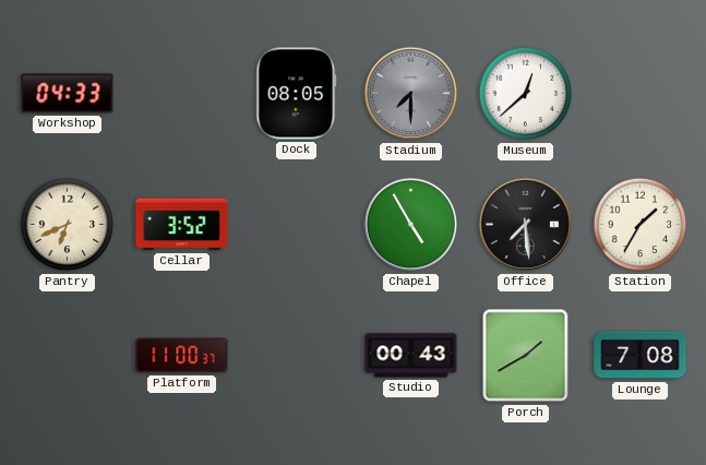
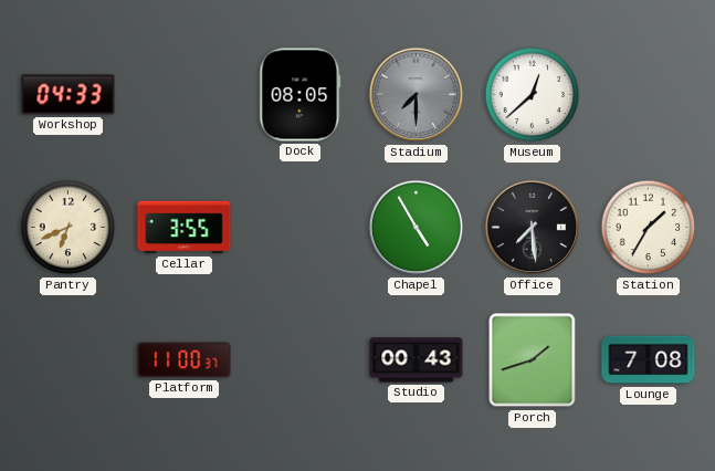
Cellar: 3:52 -> 3:55 (185, 228)
Porch: 1:40 -> 1:42 (533, 360)
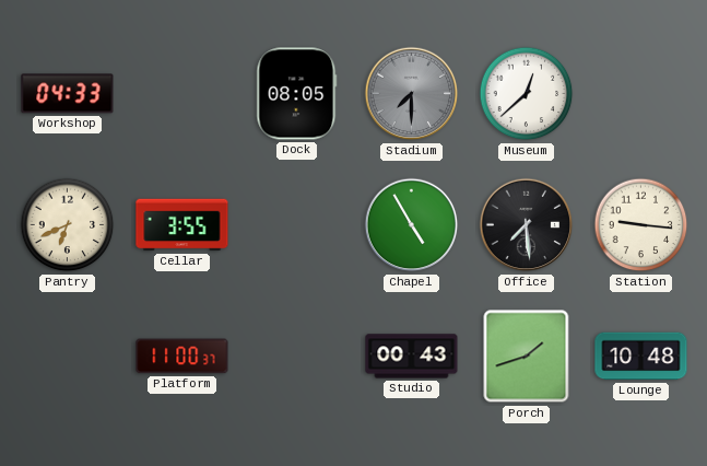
Station: 1:35 -> 9:16 (641, 225)
Lounge: 7:08 -> 10:48 (641, 357)
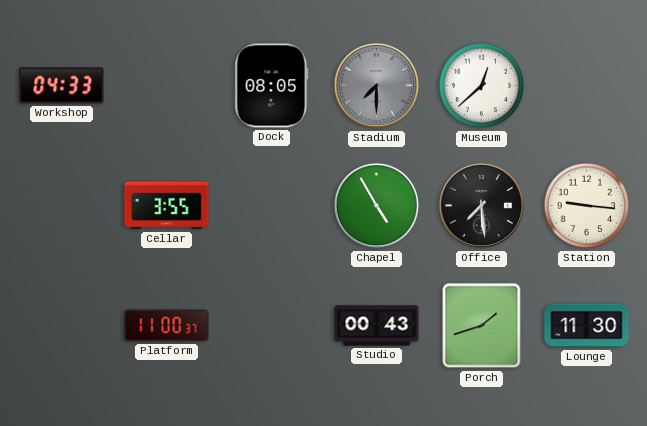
Pantry: 6:41 -> none (68, 225)
Lounge: 10:48 -> 11:30 (587, 326)
